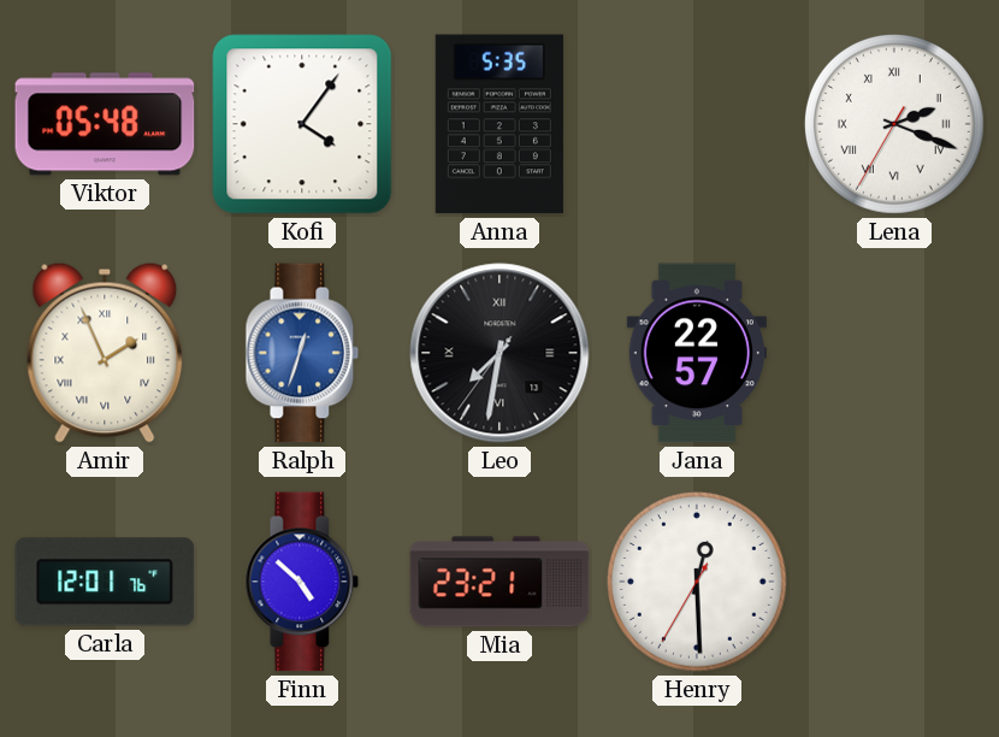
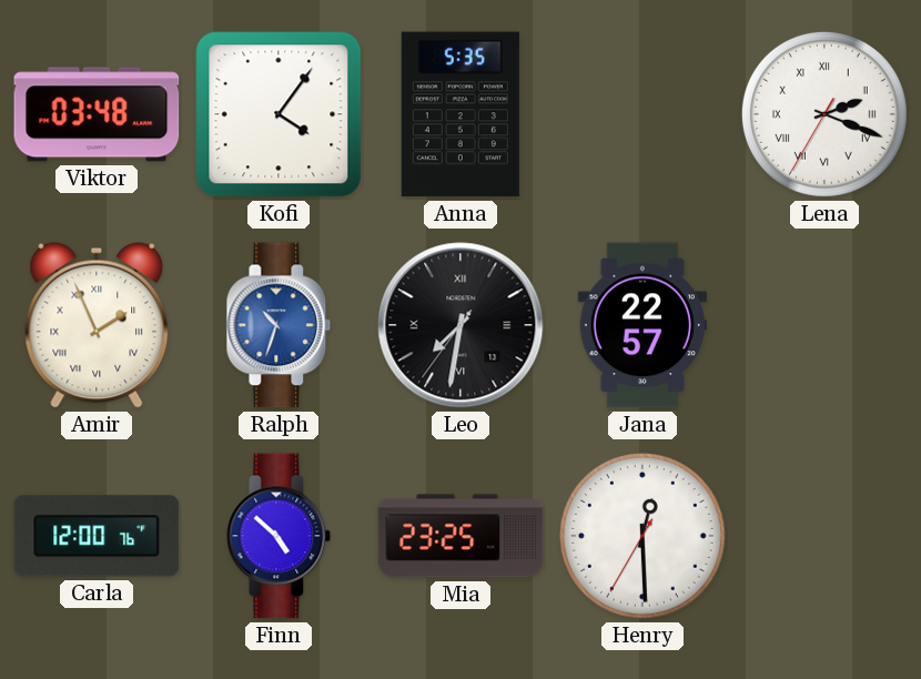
Viktor: 05:48 -> 03:48 (97, 114)
Ralph: 12:33 -> 10:33 (279, 325)
Carla: 12:01 -> 12:00 (97, 536)
Mia: 23:21 -> 23:25 (460, 536)
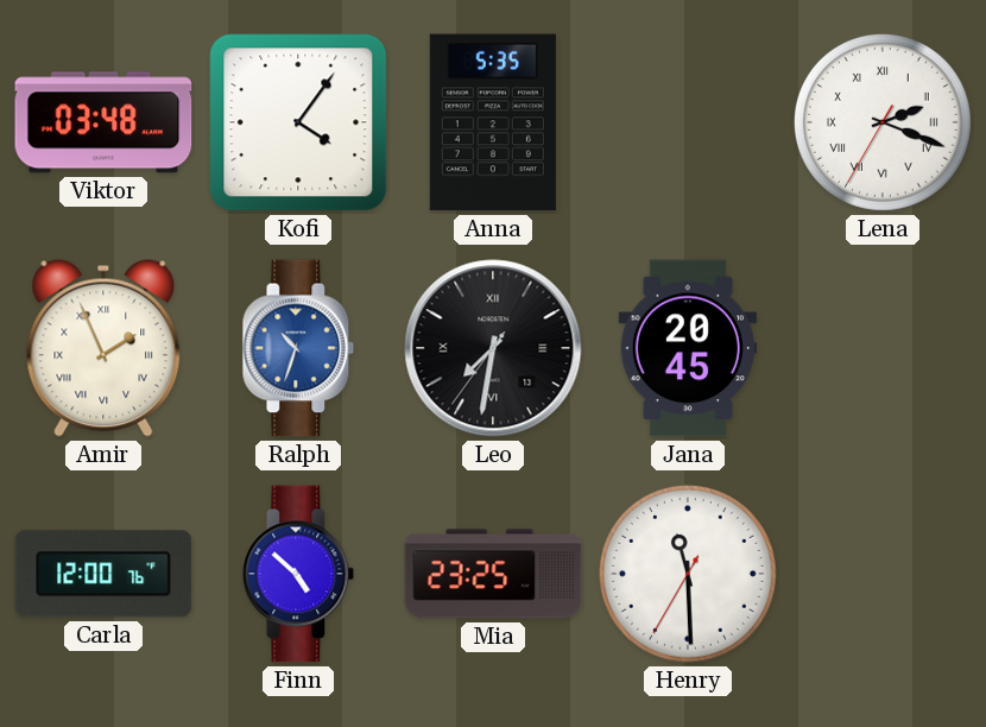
Jana: 22:57 -> 20:45 (688, 348)
Henry: 12:29 -> 11:29 (688, 574)
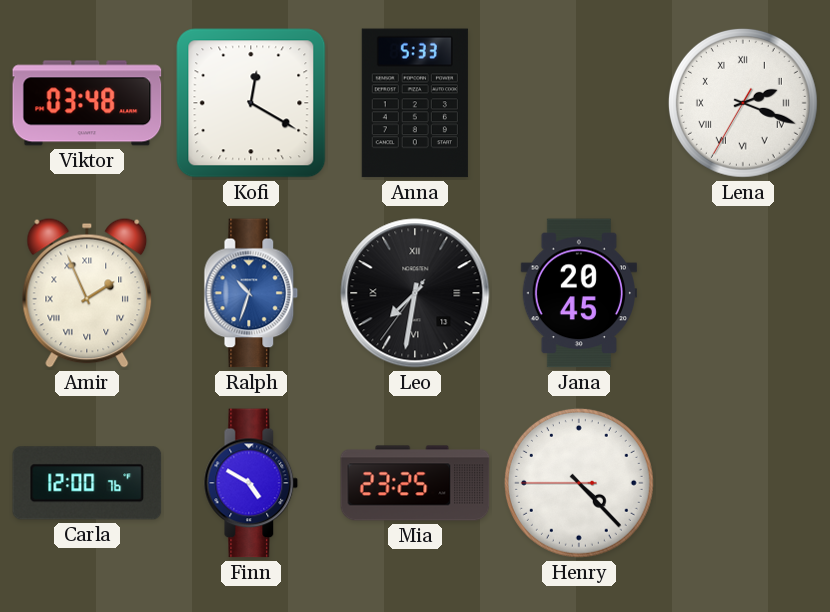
Kofi: 4:06 -> 12:20 (251, 103)
Anna: 5:35 -> 5:33 (415, 103)
Finn: 4:52 -> 4:50 (251, 483)
Henry: 11:29 -> 4:22 (579, 483)
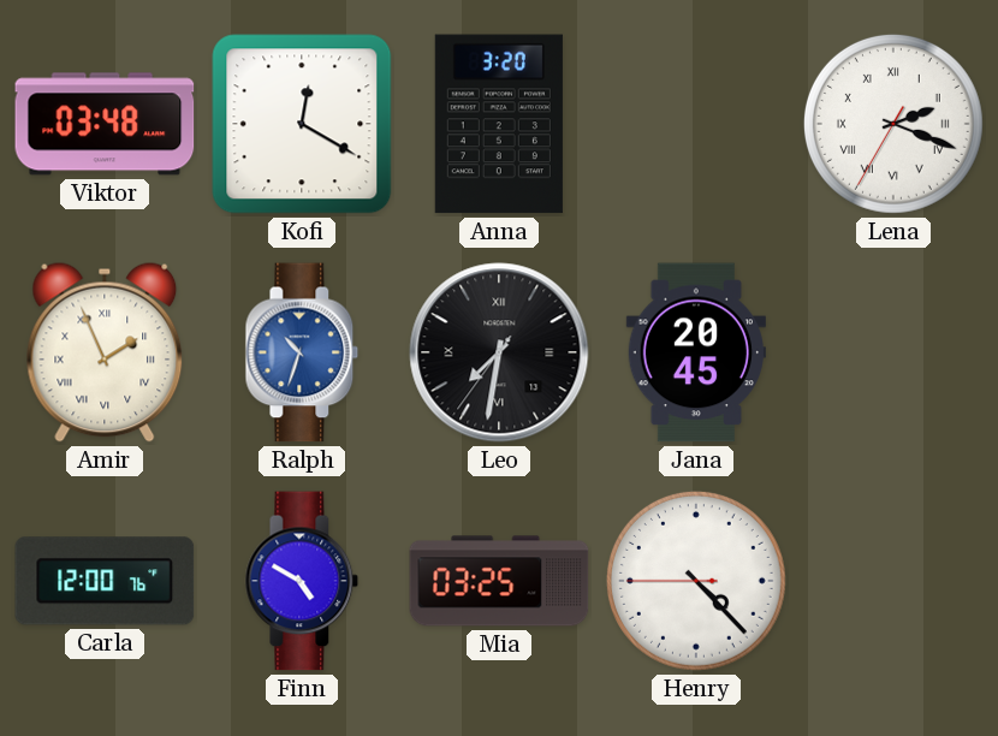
Anna: 5:33 -> 3:20 (499, 124)
Mia: 23:25 -> 03:25 (499, 581)
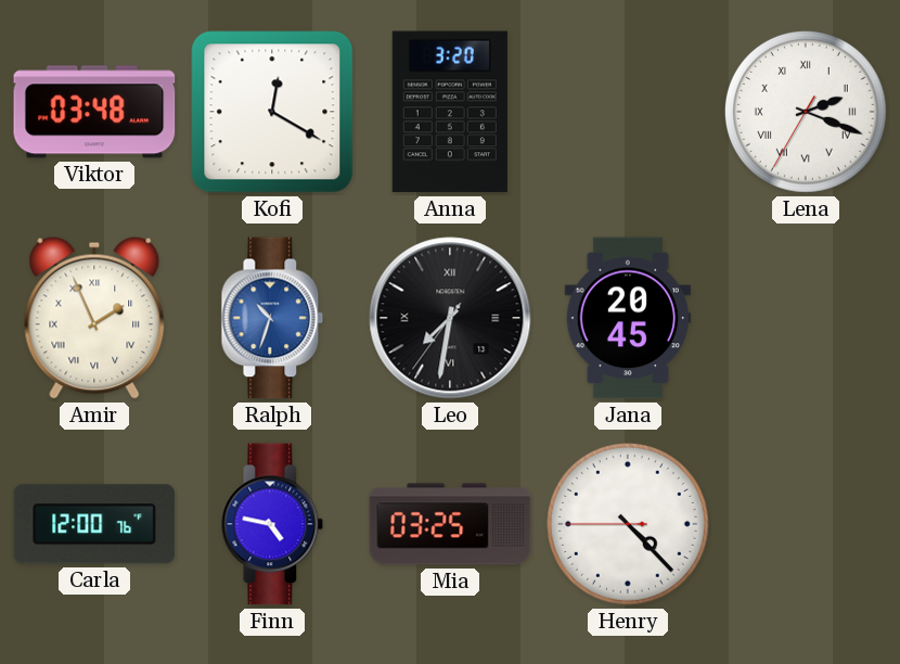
Finn: 4:50 -> 4:47 (272, 524)
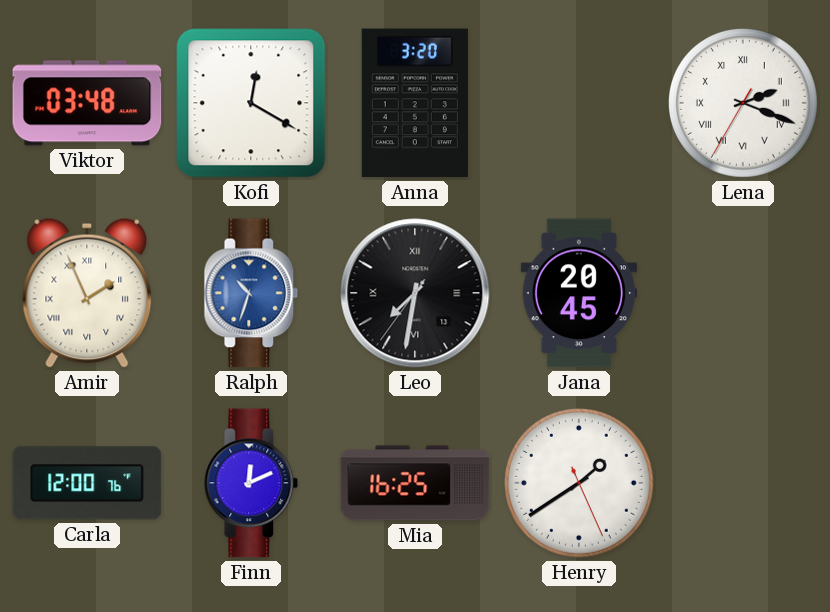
Finn: 4:47 -> 12:11 (251, 483)
Mia: 03:25 -> 16:25 (415, 483)
Henry: 4:22 -> 1:39 (579, 483)
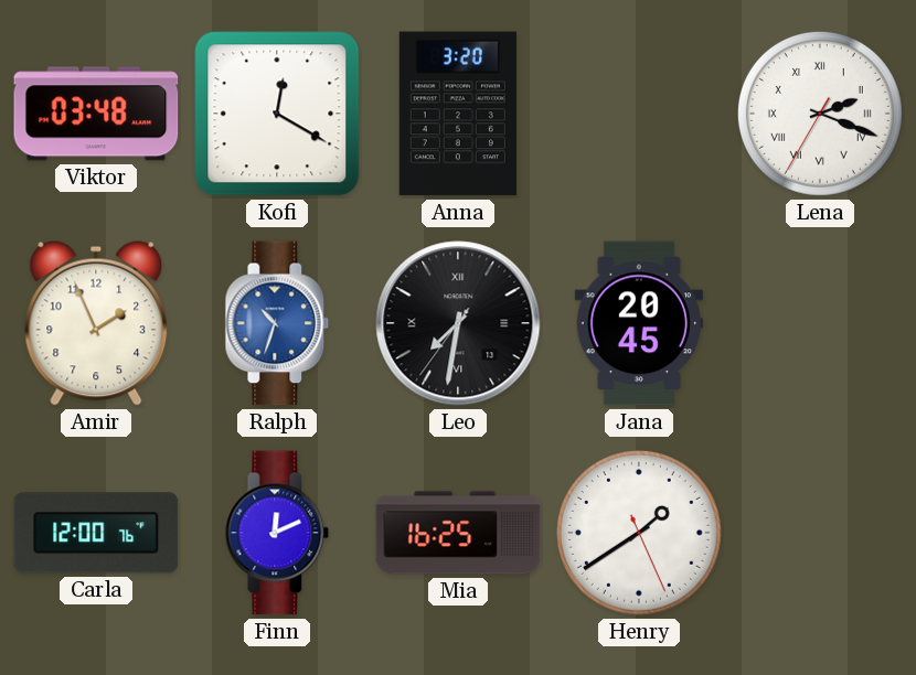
Amir numerals: Roman -> Arabic (96, 323)
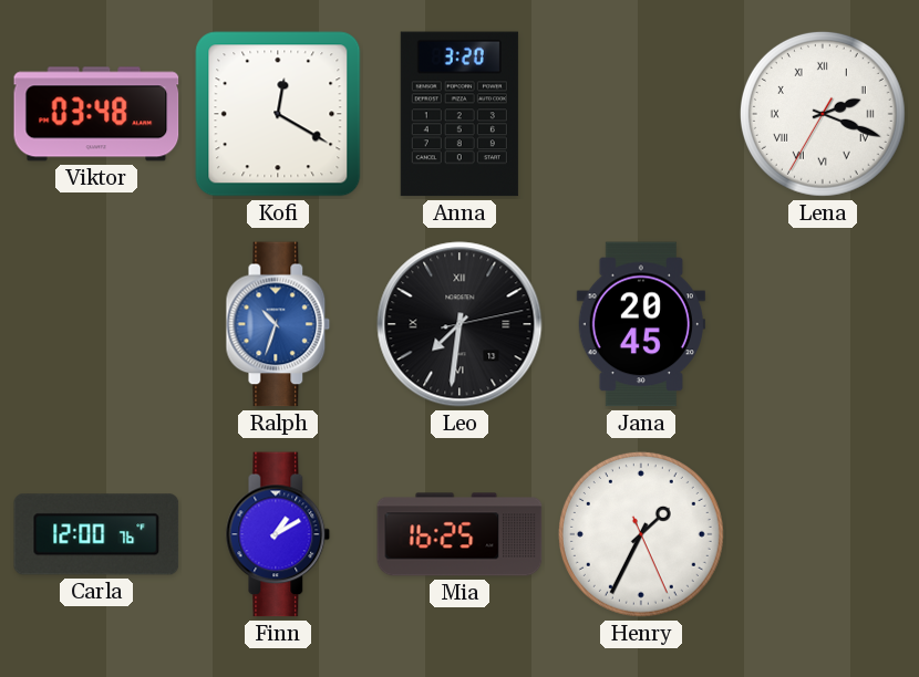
Amir: 1:56 -> none (96, 323)
Leo: 7:31:36 -> 7:31:13 (460, 324)
Finn: 12:11 -> 1:10 (278, 534)
Henry: 1:39 -> 1:34 (641, 534)
